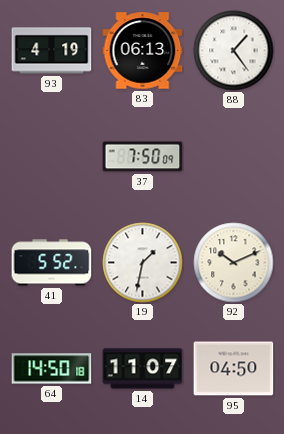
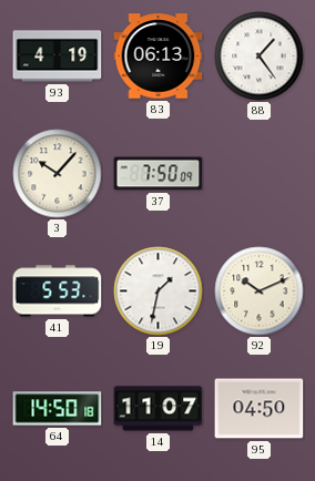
3: none -> 10:07 (58, 174)
41: 5:52 -> 5:53 (58, 291)
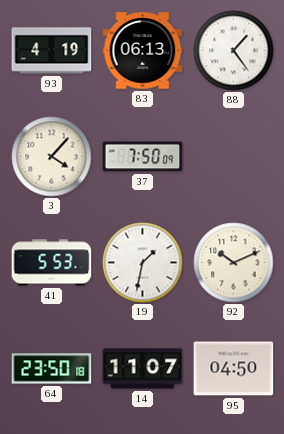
3: 10:07 -> 4:07 (52, 157)
64: 14:50 -> 23:50 (52, 369)
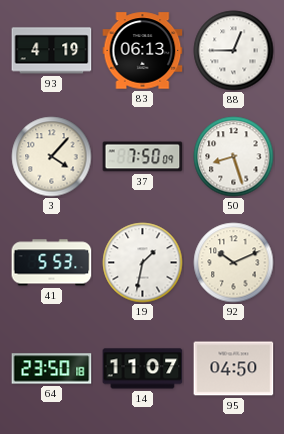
88: 1:24 -> 12:45 (234, 51)
50: none -> 8:27 (234, 157)
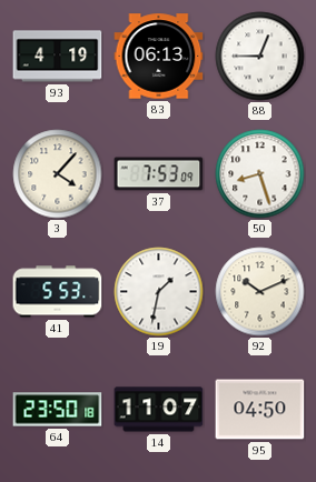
37: 7:50 -> 7:53 (159, 174)
